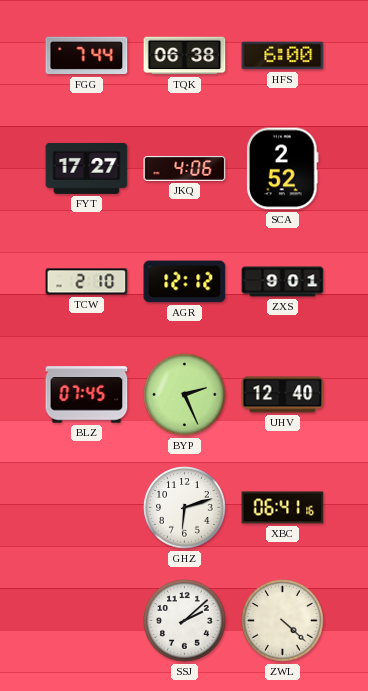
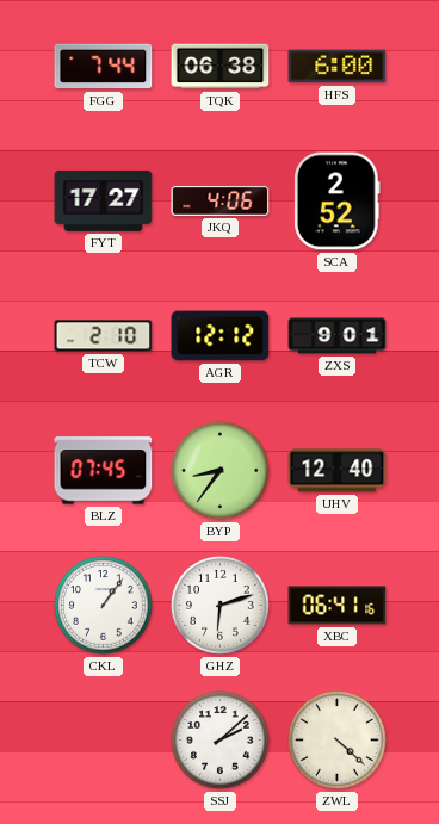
BYP: 2:26 -> 8:36 (221, 471)
CKL: none -> 1:06 (104, 606)
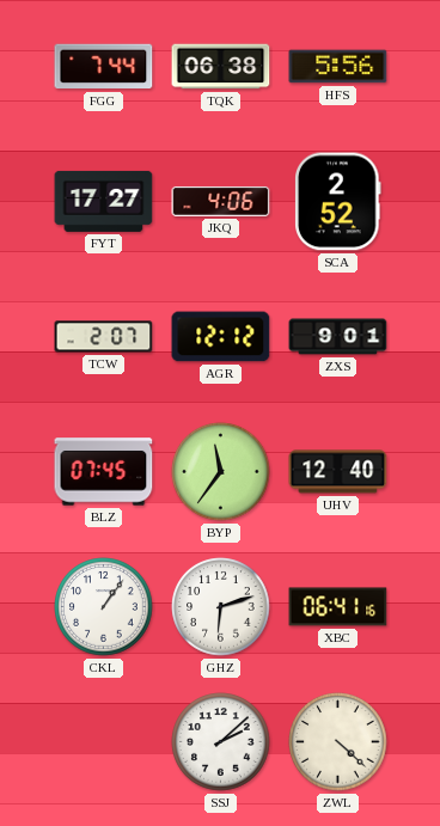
HFS: 6:00 -> 5:56 (338, 67)
TCW: 2:10 -> 2:07 (104, 337)
BYP: 8:36 -> 11:36 (221, 472)
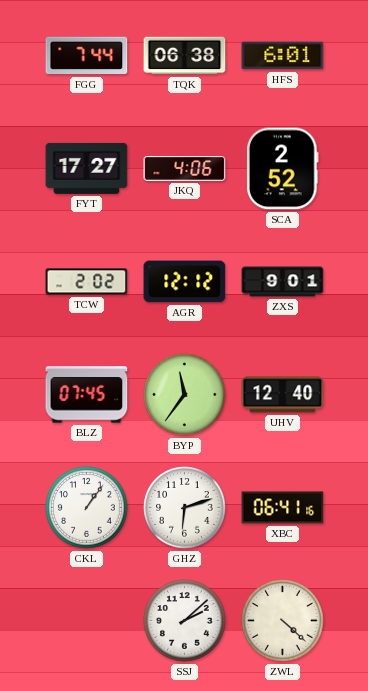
HFS: 5:56 -> 6:01 (283, 56)
TCW: 2:07 -> 2:02 (87, 282)
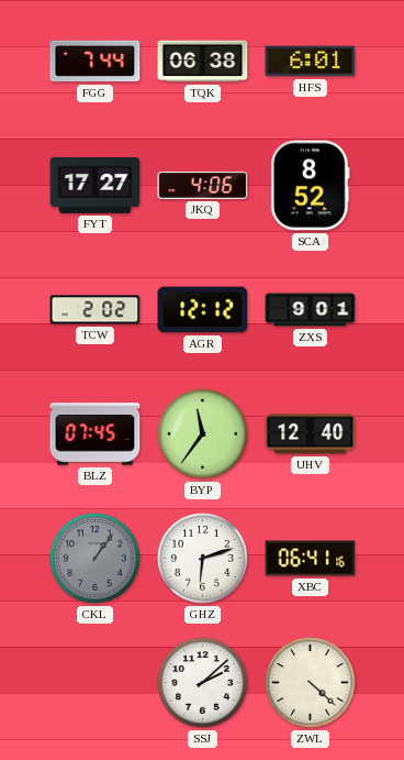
SCA: 2:52 -> 8:52 (311, 186)
CKL dial: white -> grey (96, 559)
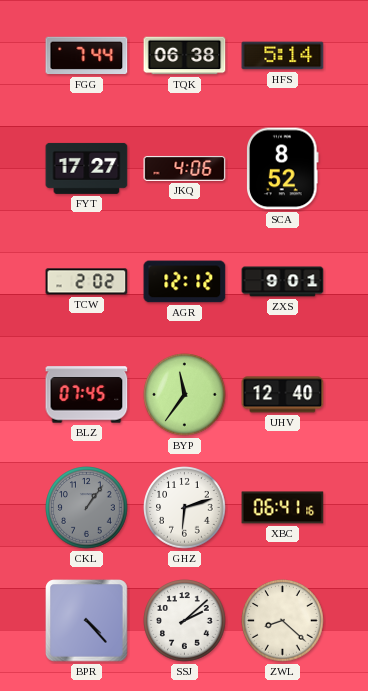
HFS: 6:01 -> 5:14 (283, 56)
BPR: none -> 4:23 (87, 621)
ZWL: 4:22 -> 8:22 (283, 621)
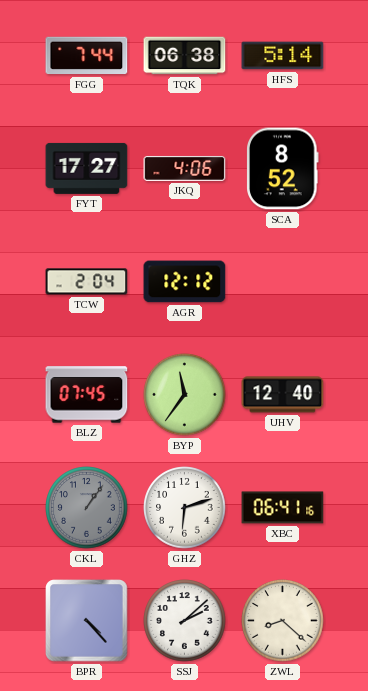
TCW: 2:02 -> 2:04 (87, 282)
ZXS: 9:01 -> none (283, 282)
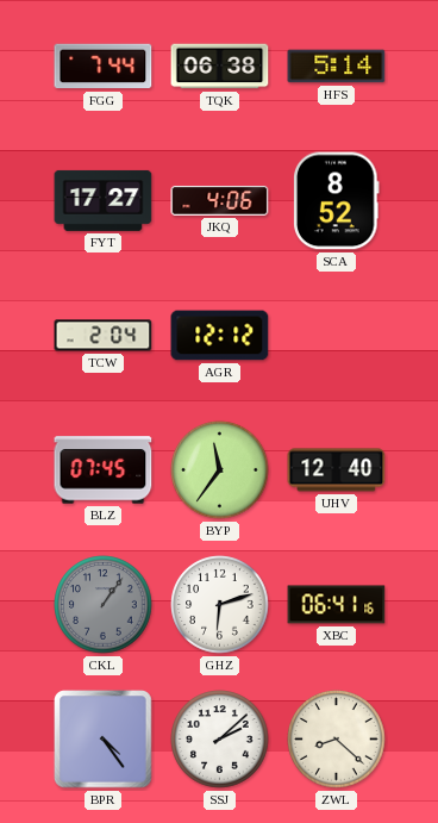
BPR: 4:23 -> 4:24 (104, 740)
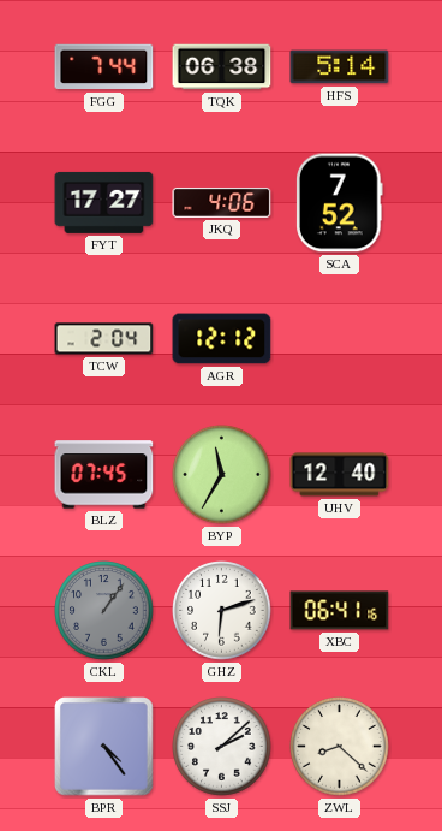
SCA: 8:52 -> 7:52 (340, 203)
BYP: 11:36 -> 11:35 (222, 475)
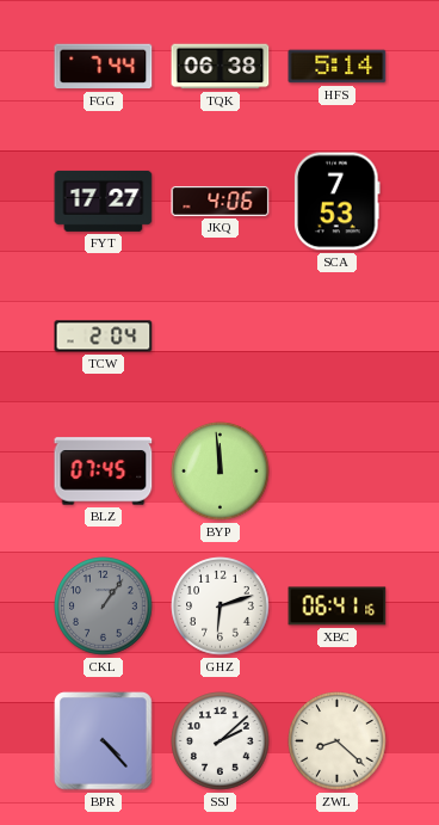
SCA: 7:52 -> 7:53 (338, 202)
AGR: 12:12 -> none (222, 339)
BYP: 11:35 -> 11:59 (221, 472)
UHV: 12:40 -> none (340, 475)
BPR: 4:24 -> 4:23 (104, 741)
